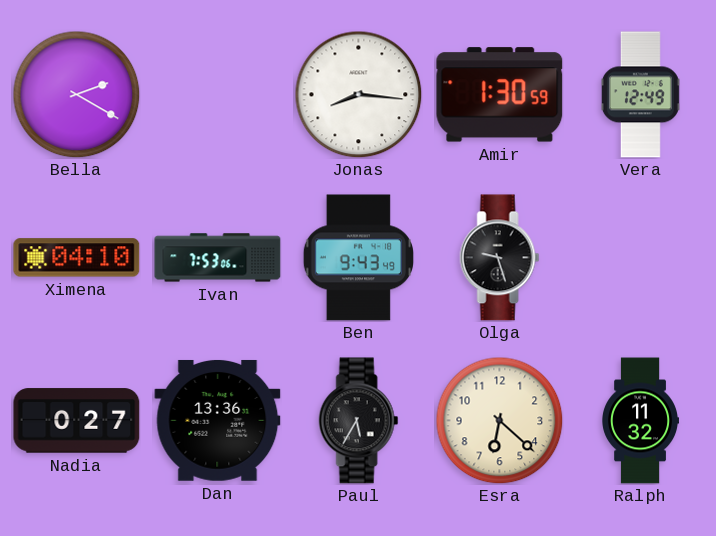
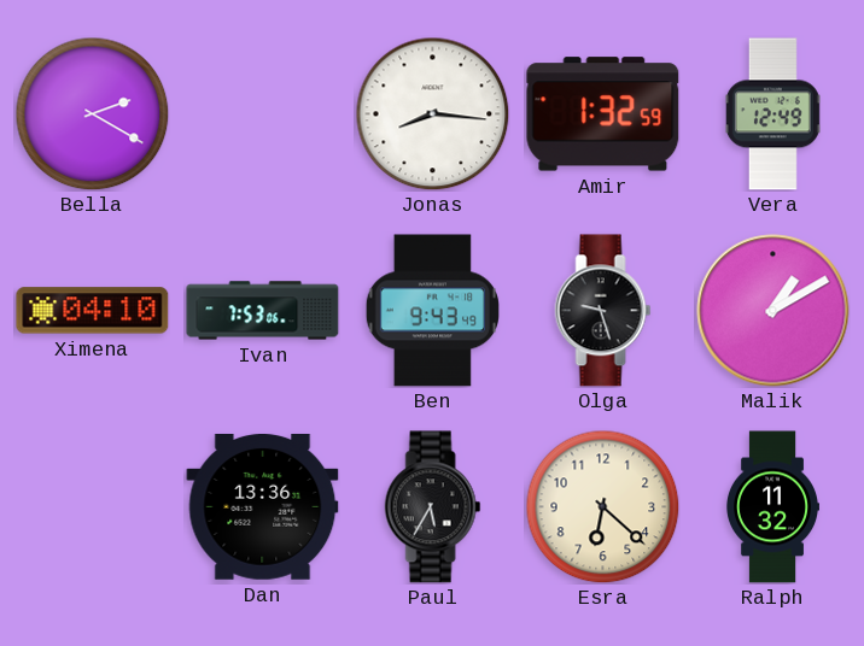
Amir: 1:30 -> 1:32 (603, 114)
Malik: none -> 1:10 (773, 311)
Nadia: 0:27 -> none (77, 421)
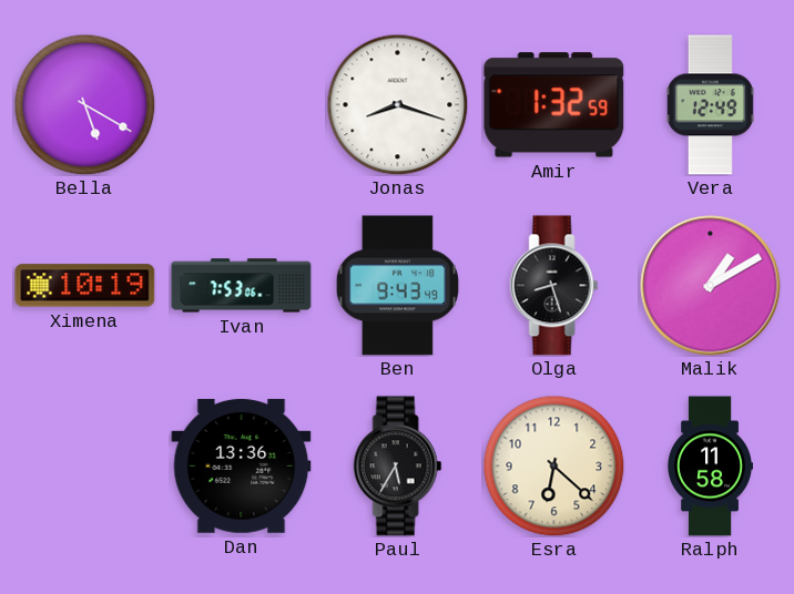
Bella: 2:20 -> 5:20 (84, 104)
Jonas: 8:16 -> 8:18 (397, 104)
Ximena: 04:10 -> 10:19 (85, 286)
Olga: 9:27 -> 8:27 (554, 286)
Ralph: 11:32 -> 11:58 (710, 467)
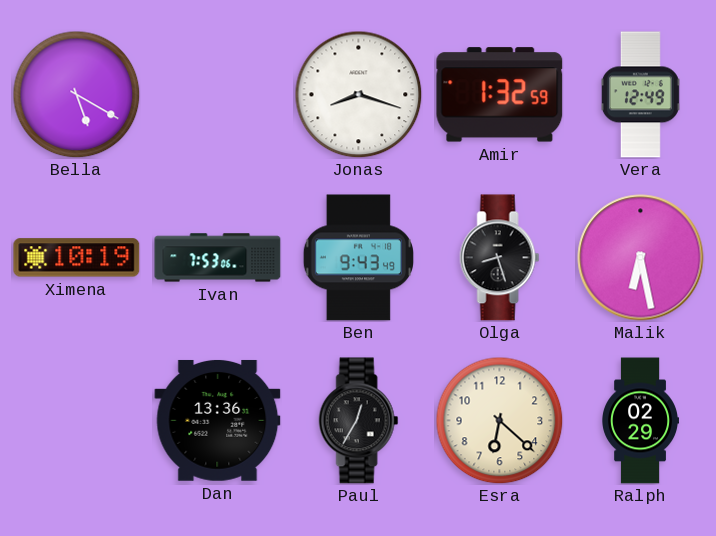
Malik: 1:10 -> 6:28 (641, 258)
Paul: 5:35 -> 12:35 (359, 421)
Ralph: 11:58 -> 02:29 (640, 421)
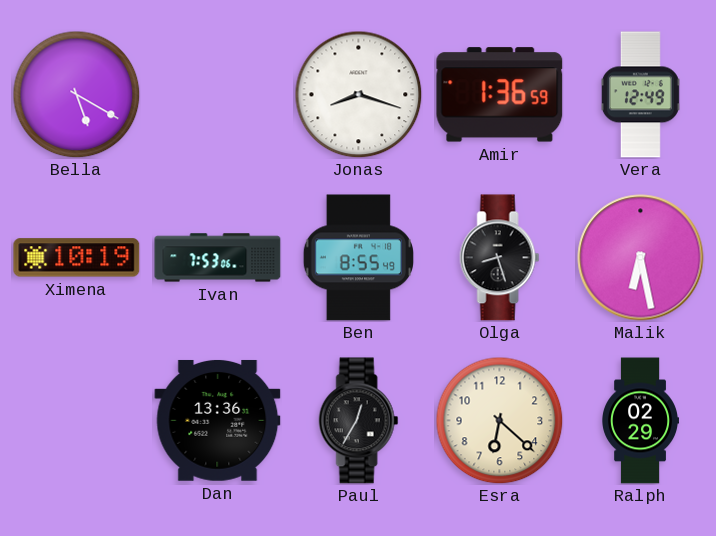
Amir: 1:32 -> 1:36 (500, 95)
Ben: 9:43 -> 8:55 (358, 258)
